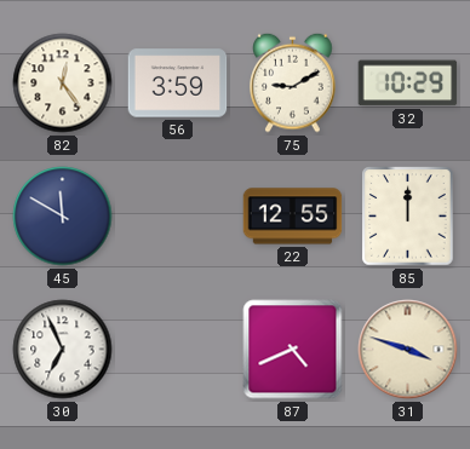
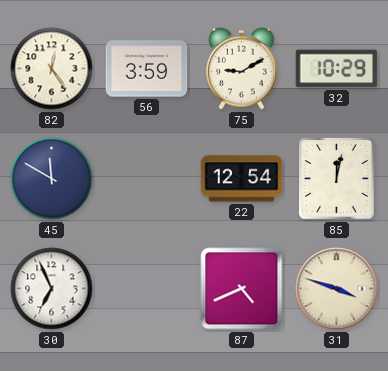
22: 12:55 -> 12:54 (242, 179)
85: 12:00 -> 12:02 (337, 179)
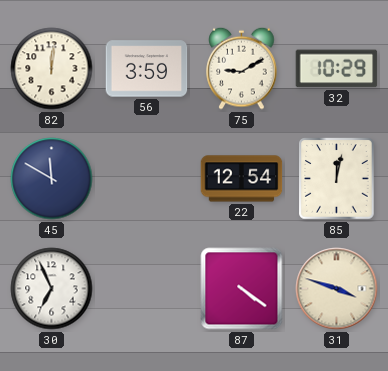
82: 12:24 -> 12:01 (52, 69)
87: 4:41 -> 4:21 (242, 289)
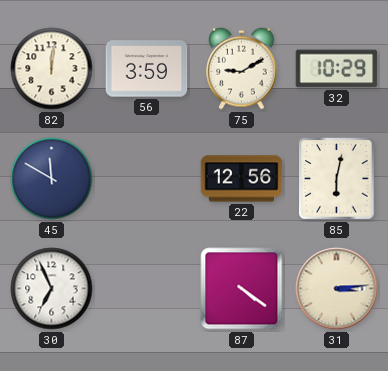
22: 12:54 -> 12:56 (242, 179)
85: 12:02 -> 6:02 (337, 179)
31: 3:48 -> 3:14 (337, 289)
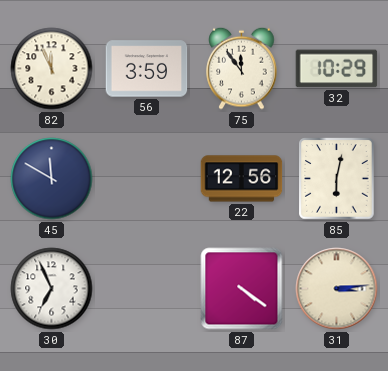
82: 12:01 -> 11:56 (52, 69)
75: 9:10 -> 11:54 (242, 68)
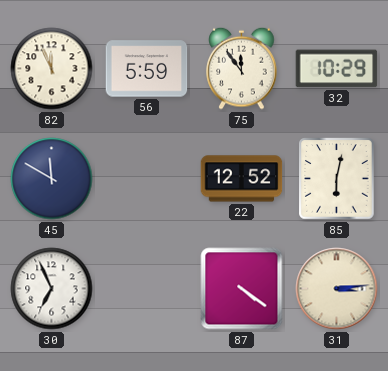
56: 3:59 -> 5:59 (147, 69)
22: 12:56 -> 12:52 (242, 179)
